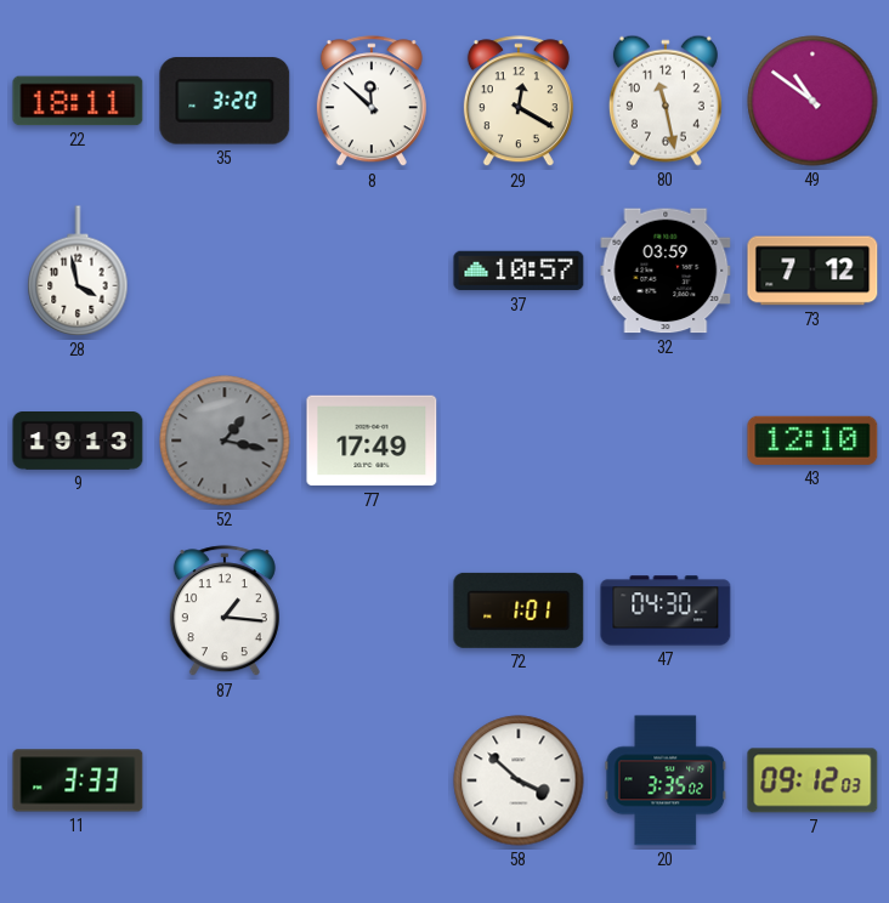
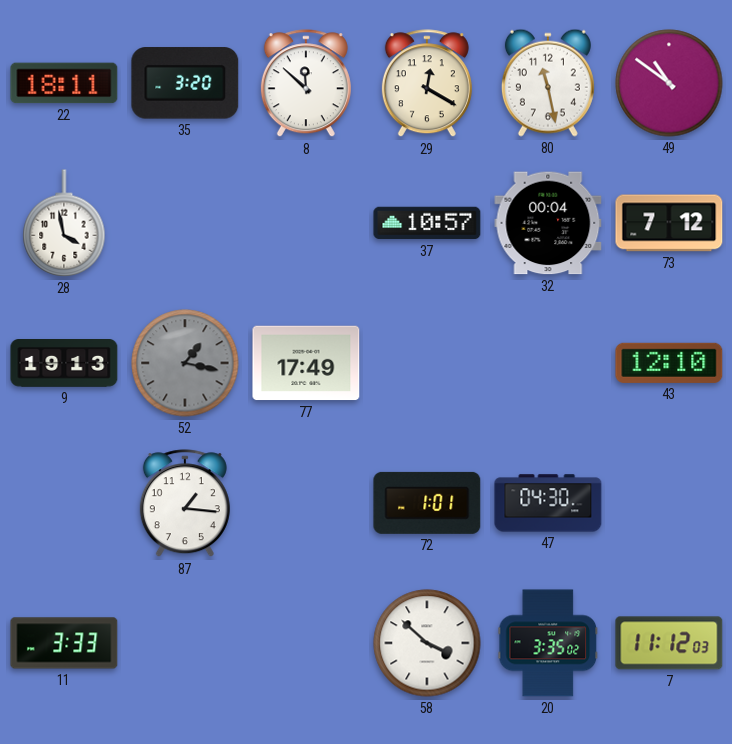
32: 03:59 -> 00:04 (548, 223)
7: 09:12 -> 11:12 (669, 643)
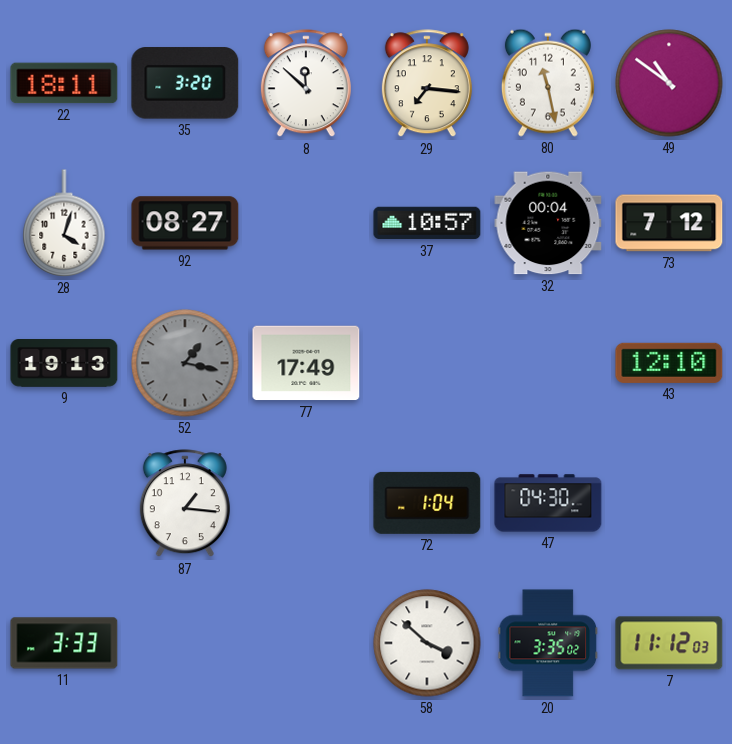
29: 12:20 -> 7:16 (427, 84)
28: 3:58 -> 4:03 (64, 223)
92: none -> 08:27 (185, 223)
72: 1:01 -> 1:04 (427, 503)
